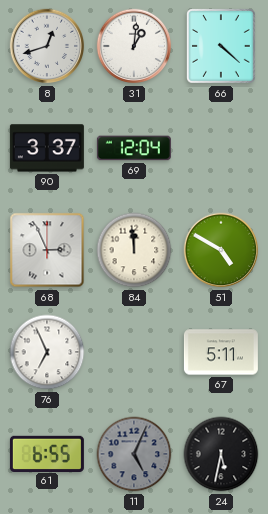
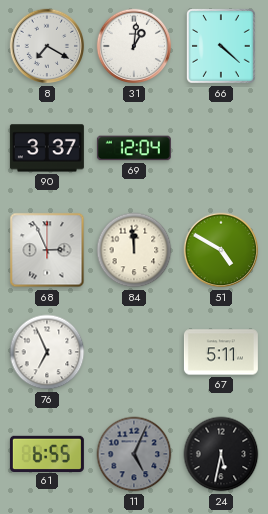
8: 12:42 -> 7:20 (47, 46)
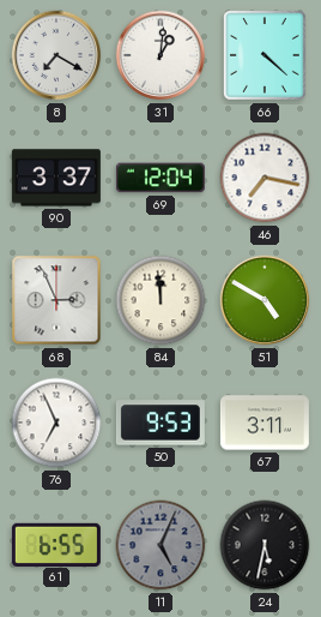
46: none -> 7:17 (265, 178)
50: none -> 9:53 (160, 423)
67: 5:11 -> 3:11 (265, 423)
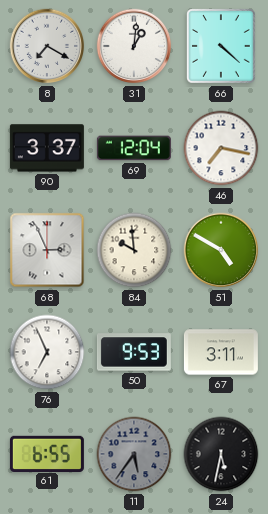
84: 11:59 -> 9:59 (134, 250)
11: 5:04 -> 5:36 (134, 454)
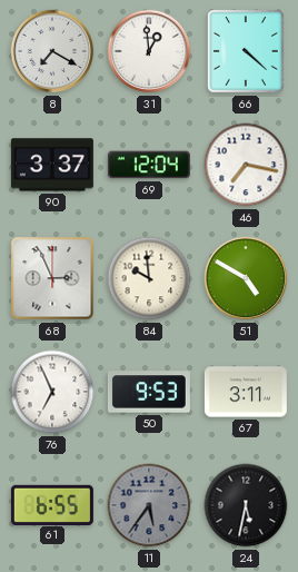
31: 1:01 -> 12:59 (149, 51)
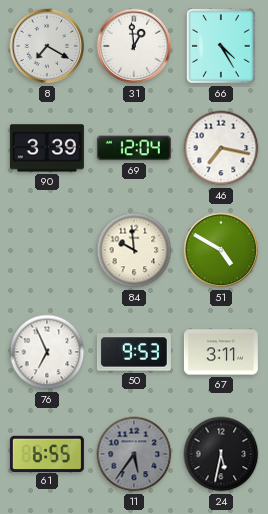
66: 4:22 -> 4:25 (222, 46)
90: 3:37 -> 3:39 (47, 148)
68: 2:56 -> none (52, 278)
